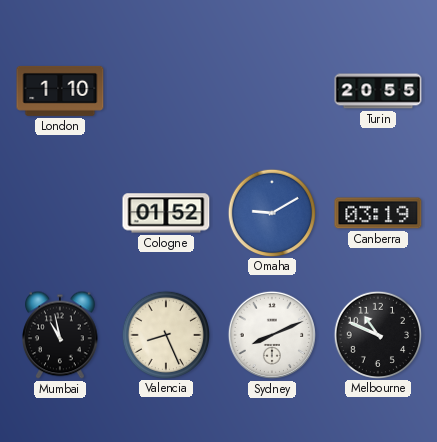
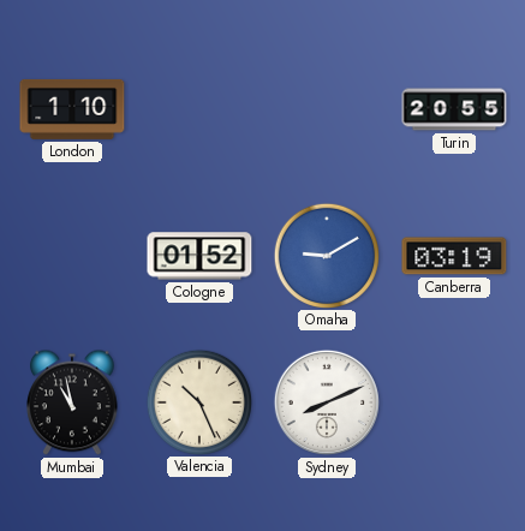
Valencia: 8:26 -> 10:26 (198, 401)
Melbourne: 10:49 -> none (377, 334)
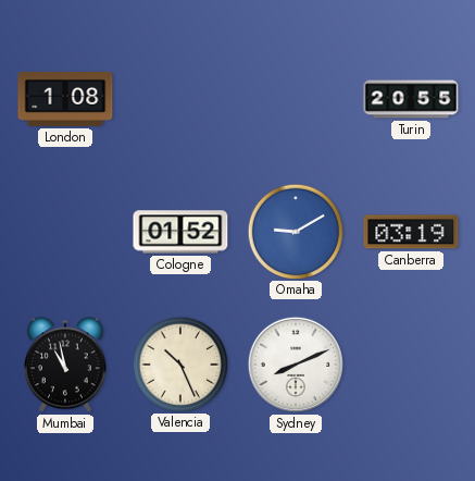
London: 1:10 -> 1:08 (65, 99)
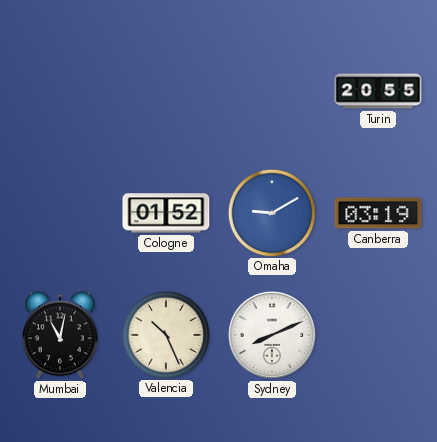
London: 1:08 -> none (65, 99)
Mumbai: 10:58 -> 11:02 (61, 335)
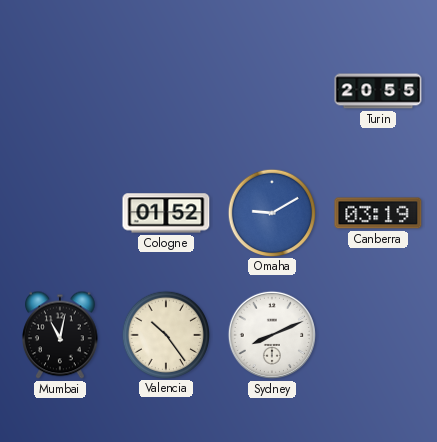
Valencia: 10:26 -> 10:24 (165, 334)
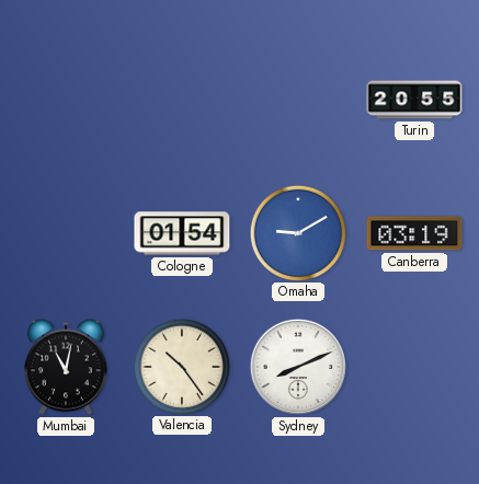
Cologne: 01:52 -> 01:54 (182, 233)
